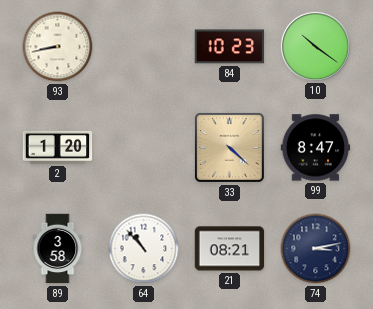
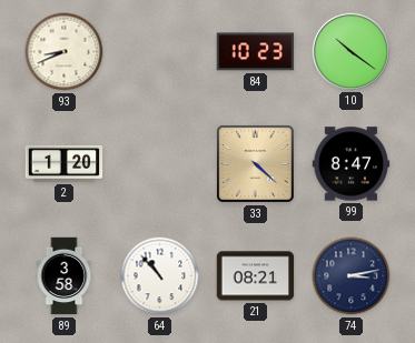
93: 8:43 -> 8:41 (65, 52)
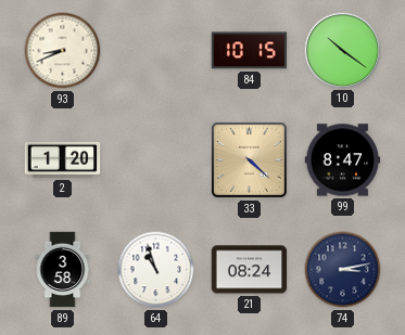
84: 10:23 -> 10:15 (250, 51)
64: 10:53 -> 10:57 (156, 270)
21: 08:21 -> 08:24 (250, 270)
